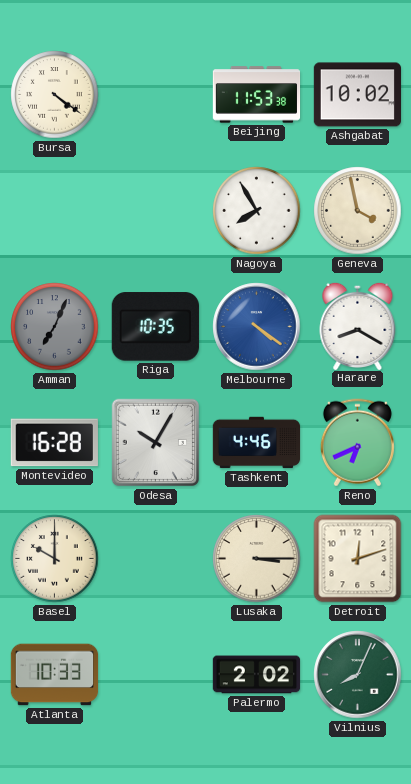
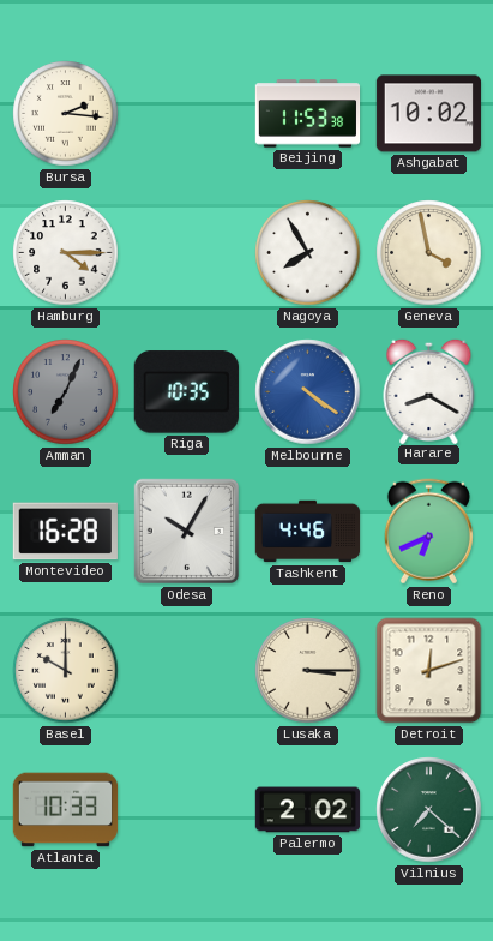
Bursa: 4:21 -> 2:16 (66, 114)
Hamburg: none -> 4:15 (66, 253)
Vilnius: 8:04 -> 7:22 (429, 810)
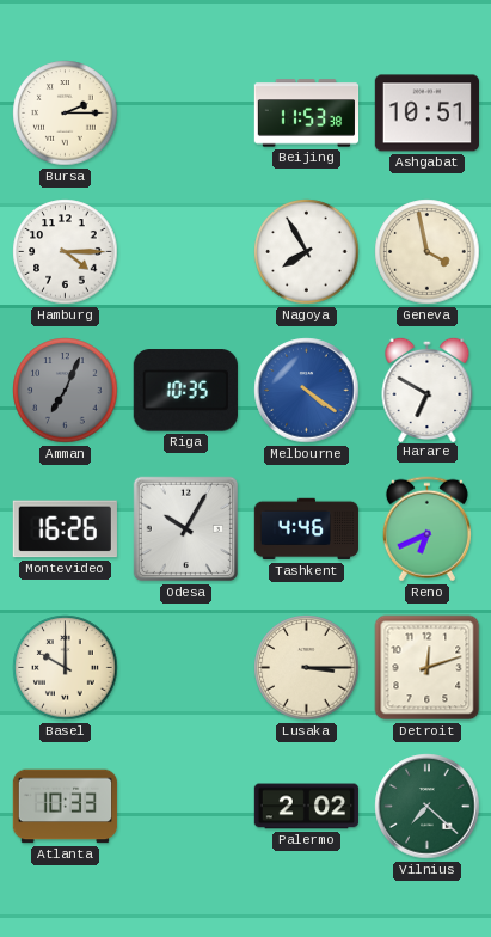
Bursa: 2:16 -> 2:15 (66, 114)
Ashgabat: 10:02 -> 10:51 (426, 114)
Harare: 8:20 -> 6:50 (428, 388)
Montevideo: 16:28 -> 16:26 (65, 529)
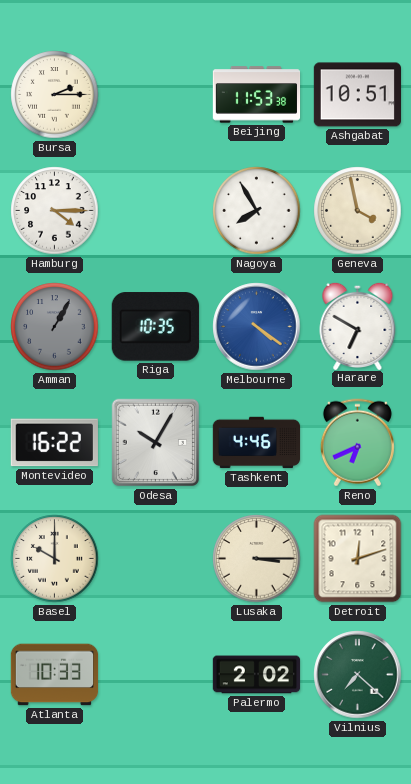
Amman: 7:04 -> 1:05 (55, 327)
Montevideo: 16:26 -> 16:22 (54, 443)
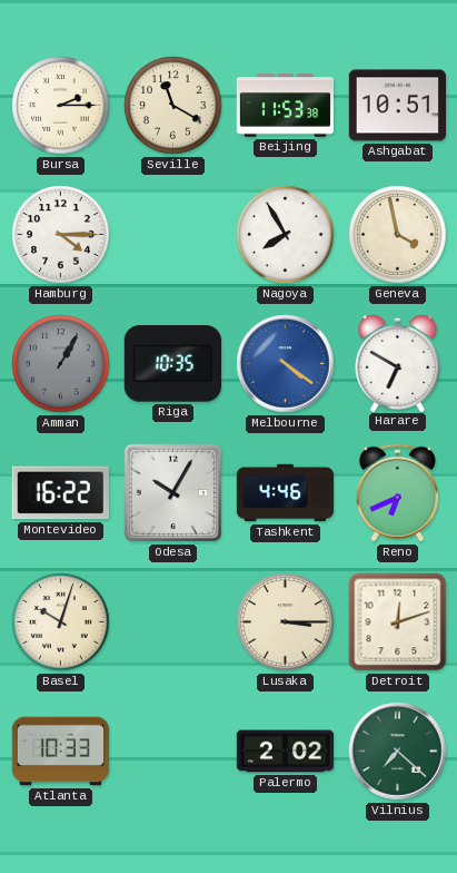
Seville: none -> 11:20 (173, 106)
Basel: 10:00 -> 10:03 (61, 622)
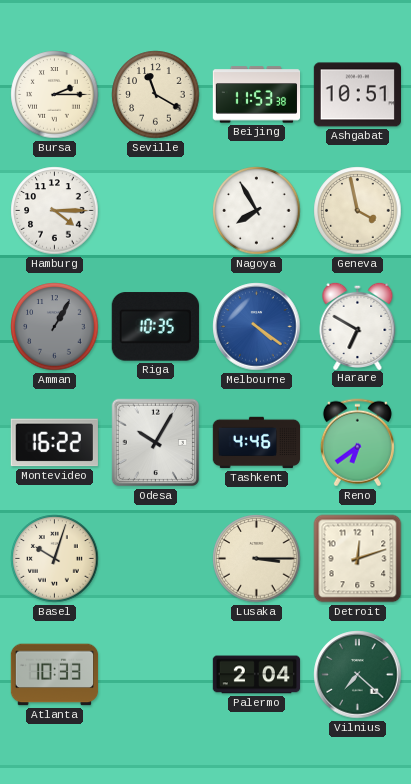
Reno: 6:41 -> 6:39 (357, 443)
Palermo: 2:02 -> 2:04 (257, 675)
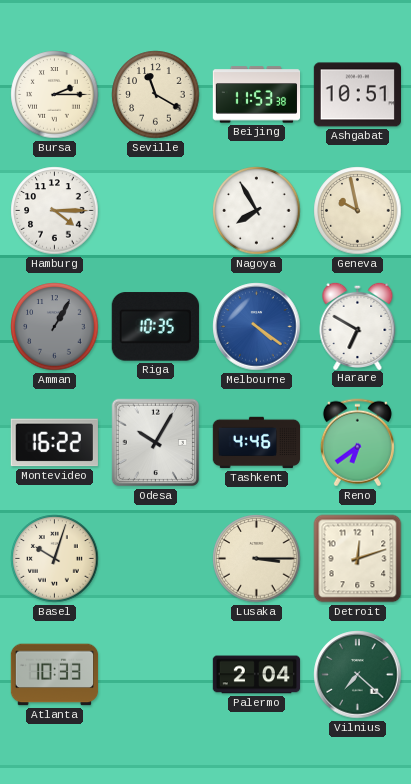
Geneva: 3:58 -> 9:58 (358, 211)
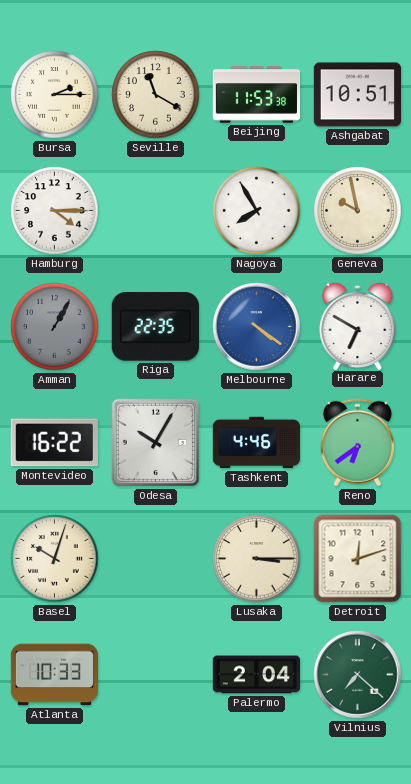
Riga: 10:35 -> 22:35 (155, 327)
